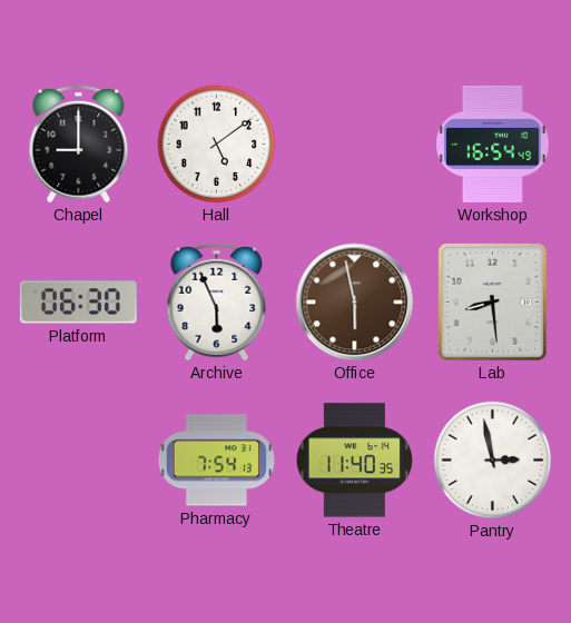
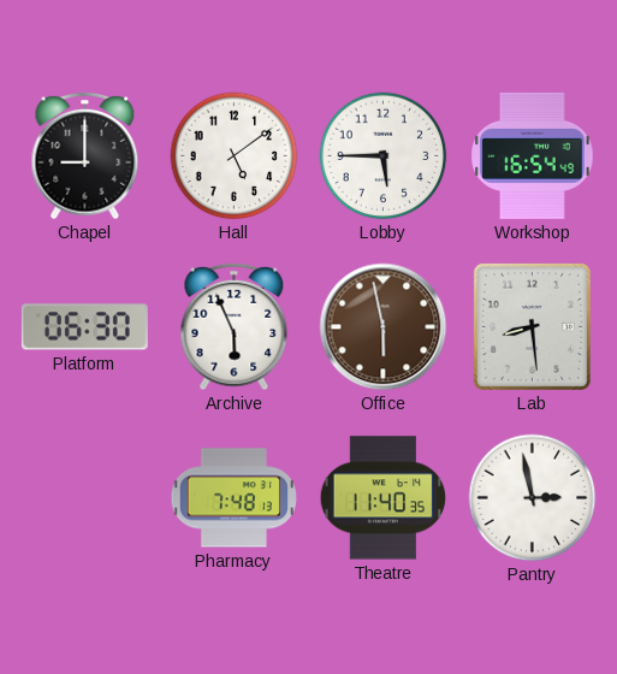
Lobby: none -> 5:45 (384, 156)
Pharmacy: 7:54 -> 7:48 (233, 498)
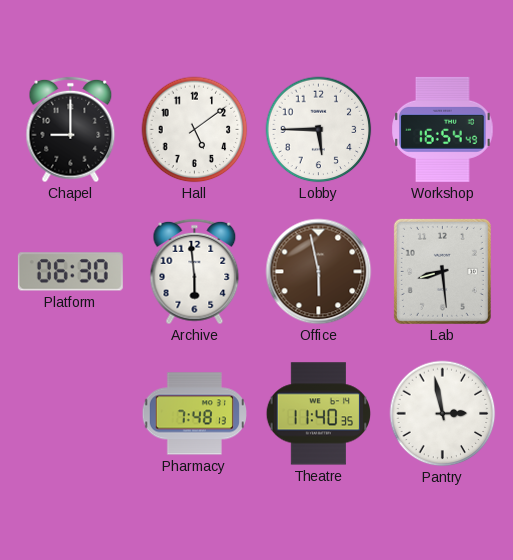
Archive: 5:56 -> 5:59 (195, 272)
